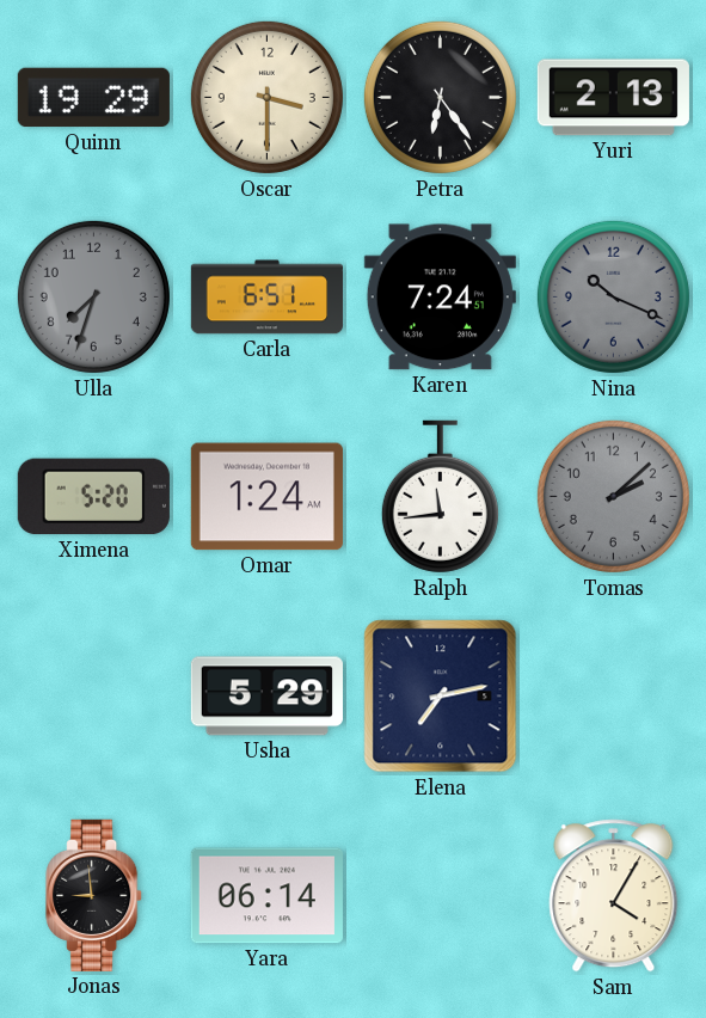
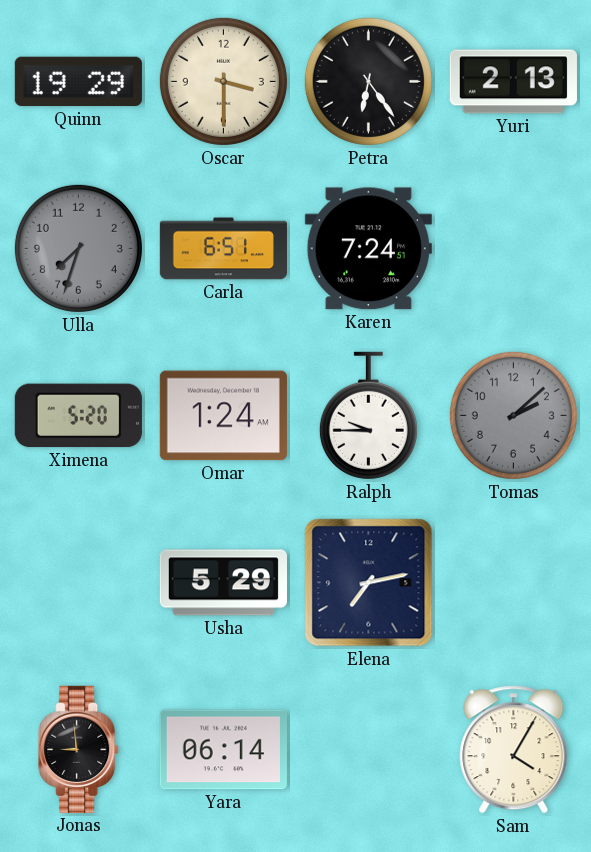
Nina: 10:19 -> none (613, 296)
Ralph: 11:44 -> 9:45 (368, 416)
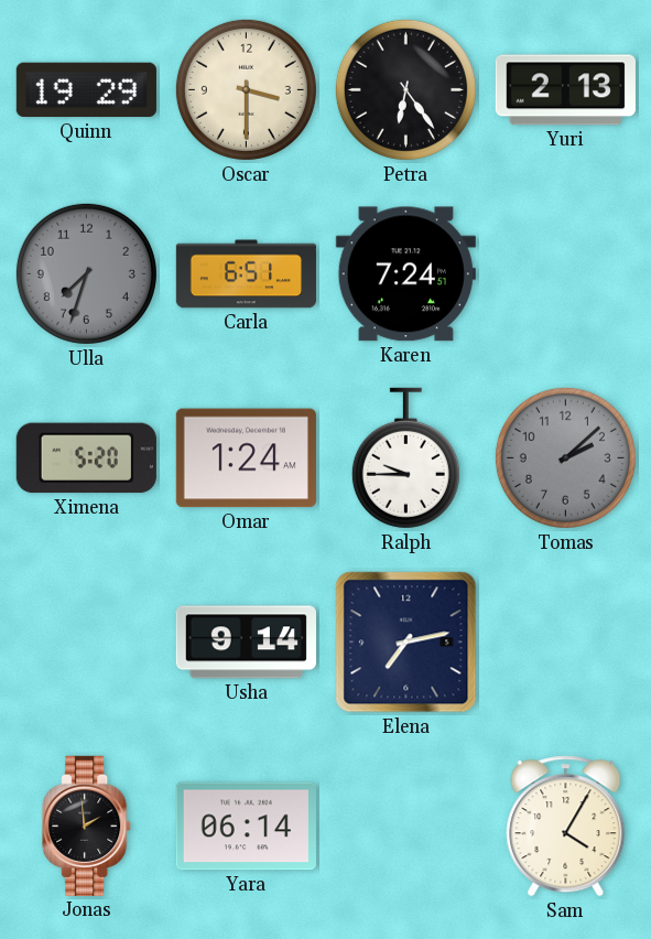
Usha: 5:29 -> 9:14 (246, 643)
Jonas: 8:59 -> 1:59 (87, 825)
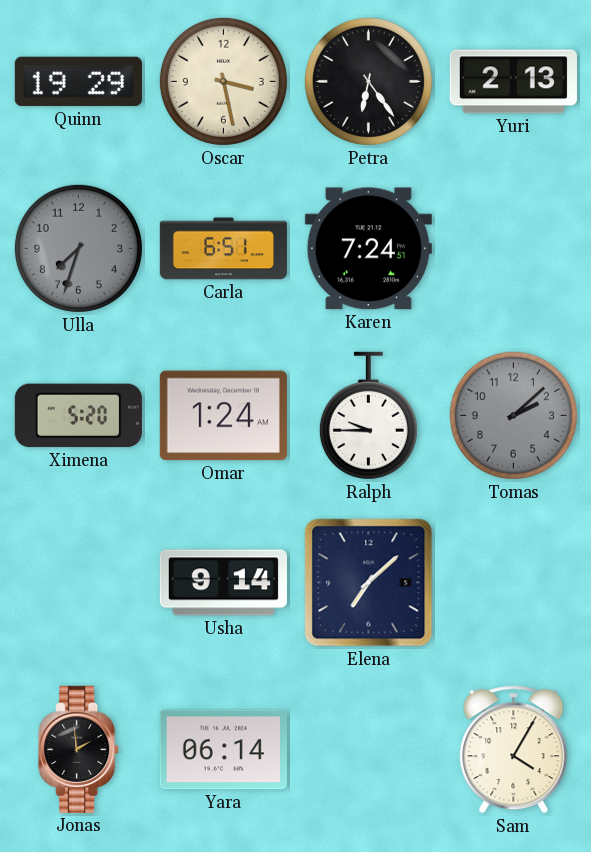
Oscar: 3:30 -> 3:28 (223, 81)
Elena: 7:13 -> 7:08 (369, 583)
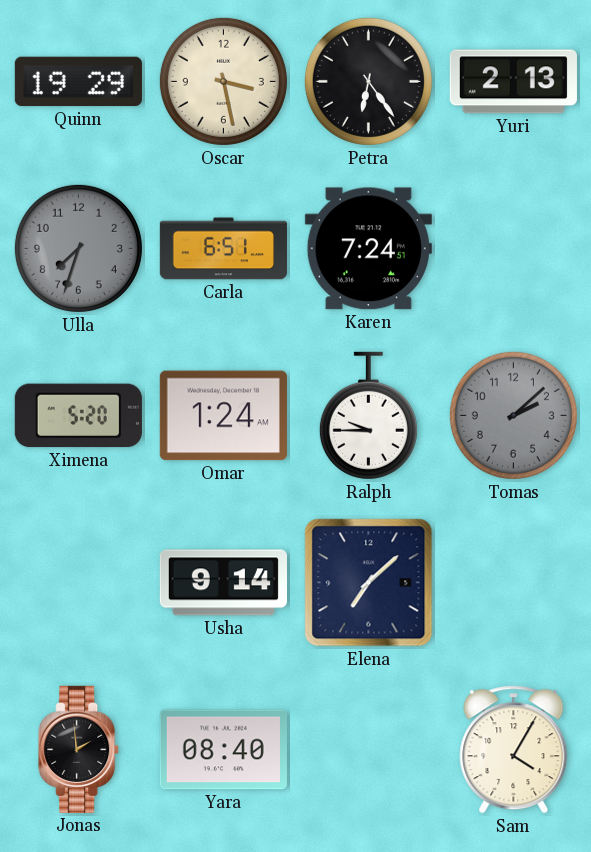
Yara: 06:14 -> 08:40 (223, 750)
